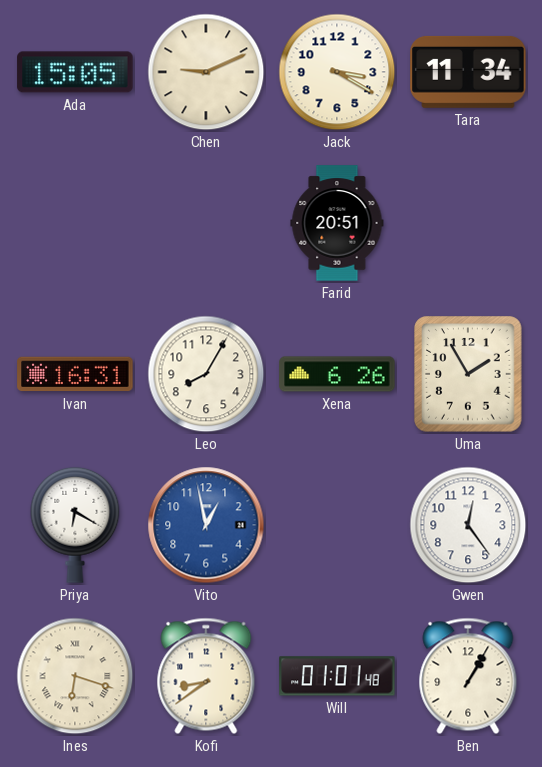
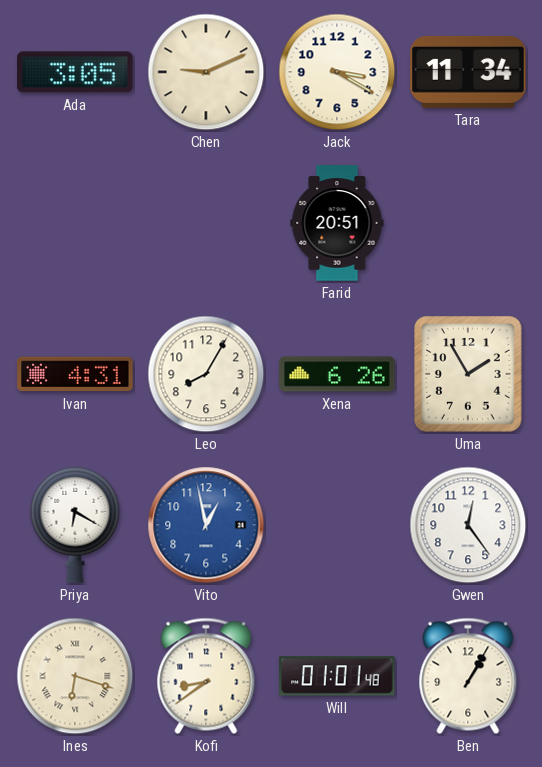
Ada: 15:05 -> 3:05 (75, 72)
Ivan: 16:31 -> 4:31 (75, 374)
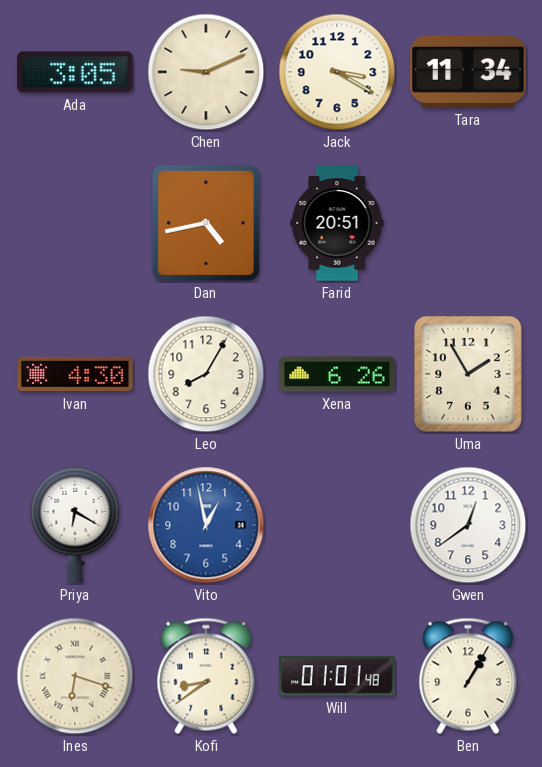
Dan: none -> 4:43 (206, 223)
Ivan: 4:31 -> 4:30 (75, 374)
Gwen: 12:24 -> 12:39 (468, 525)
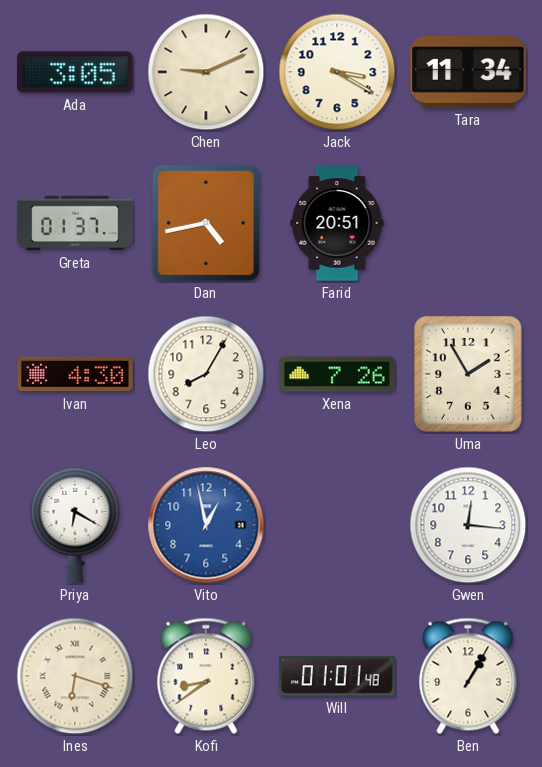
Greta: none -> 01:37 (75, 223)
Xena: 6:26 -> 7:26 (337, 374)
Gwen: 12:39 -> 12:16 (468, 525)
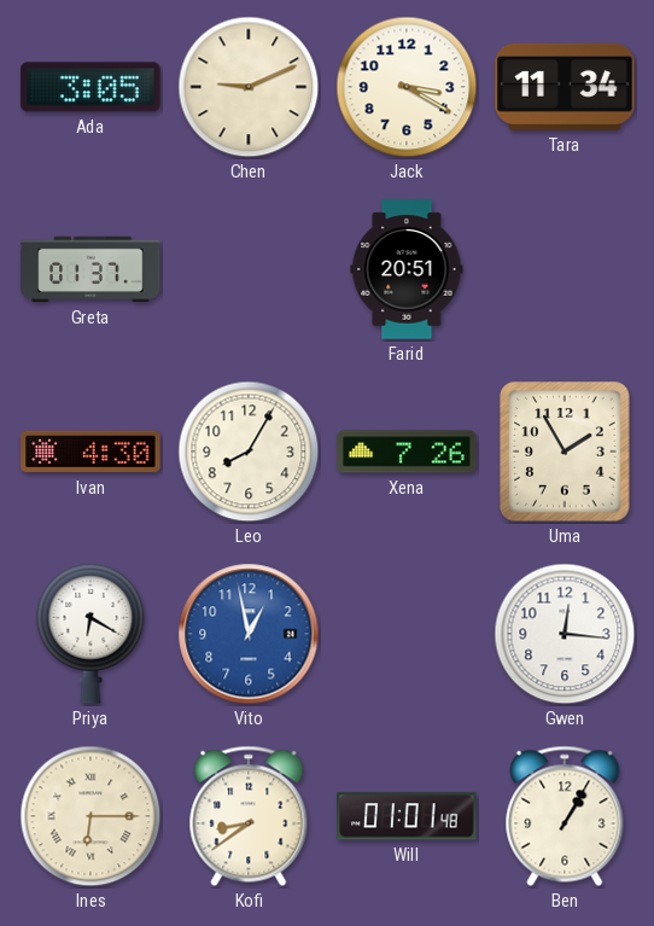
Dan: 4:43 -> none (206, 223)
Ines: 6:18 -> 6:15 (90, 816)
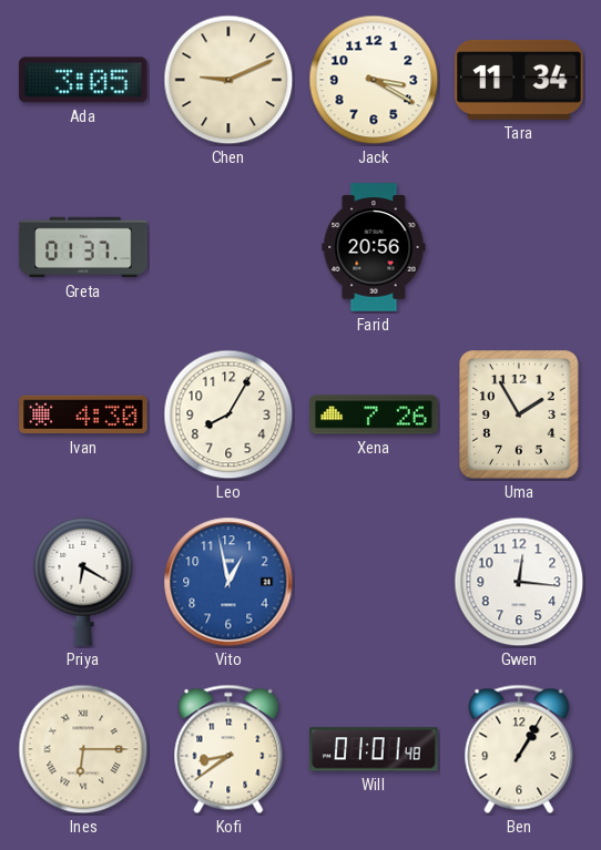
Farid: 20:51 -> 20:56 (374, 247)
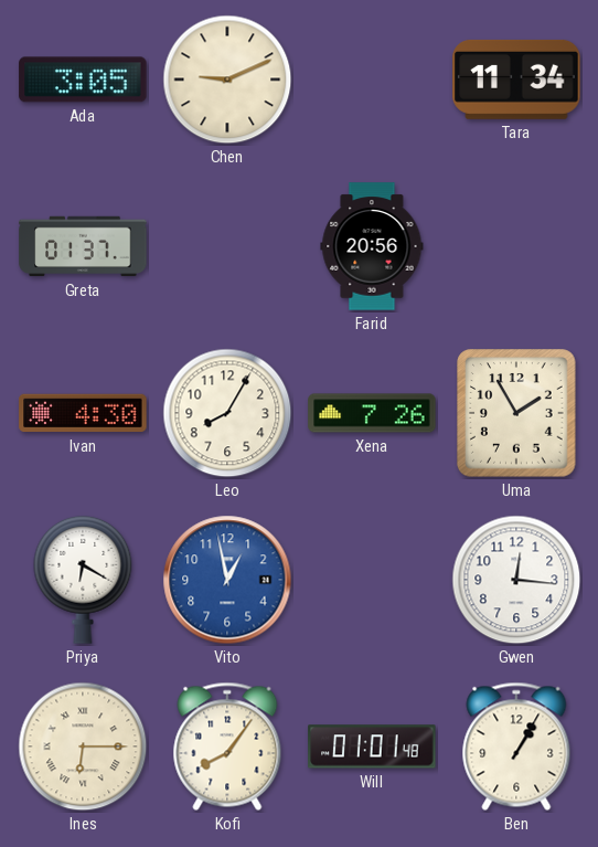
Jack: 3:20 -> none (374, 80)
Kofi: 8:39 -> 8:06 (227, 747)
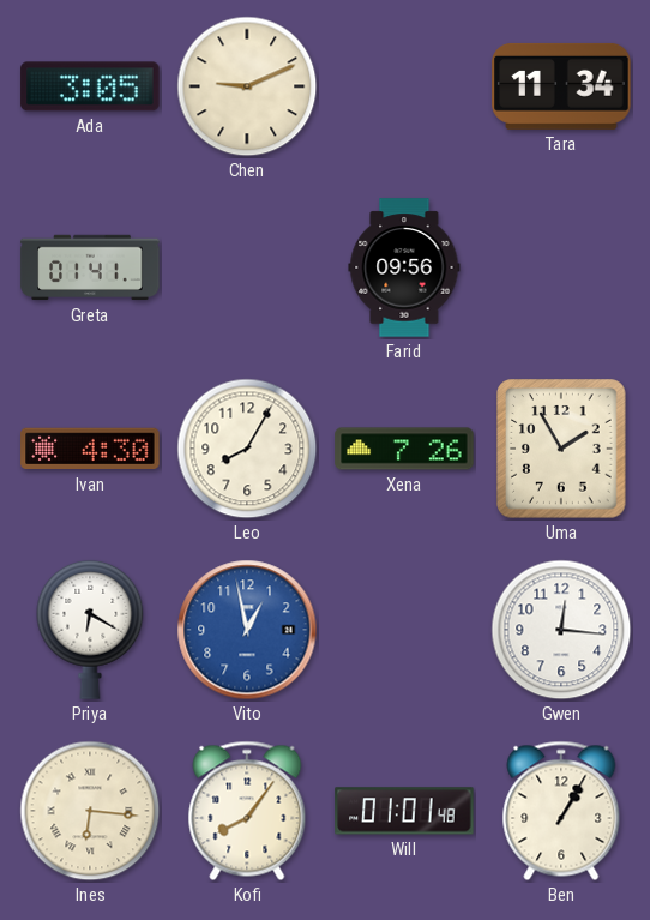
Greta: 01:37 -> 01:41 (90, 267)
Farid: 20:56 -> 09:56 (404, 267)
Ines: 6:15 -> 6:16 (90, 811)
